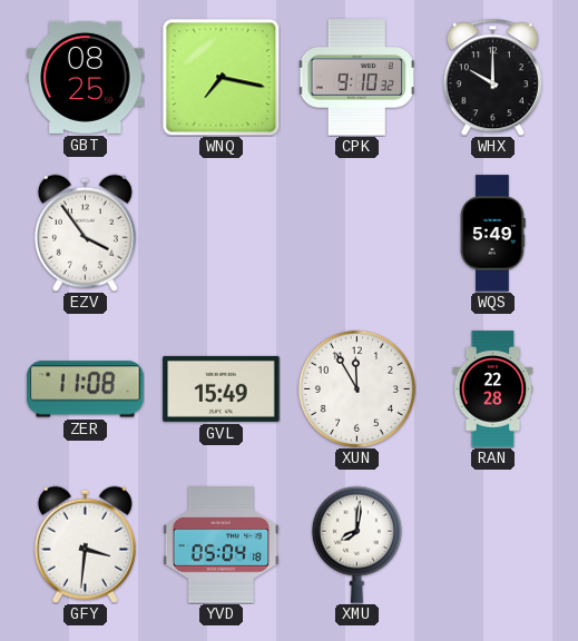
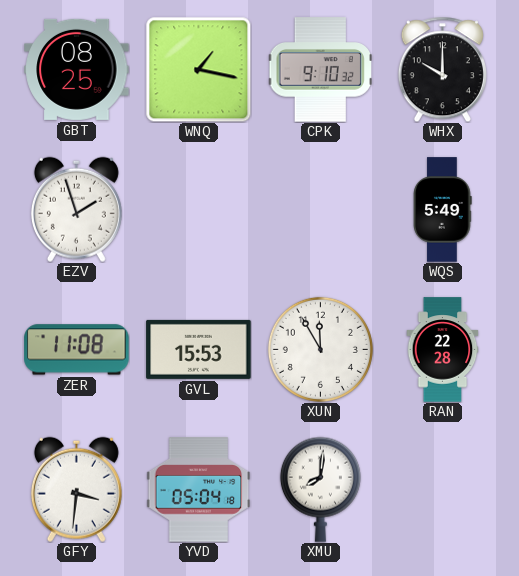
WNQ: 7:17 -> 1:17 (198, 69)
EZV: 3:54 -> 1:57 (76, 209)
GVL: 15:49 -> 15:53 (199, 349)
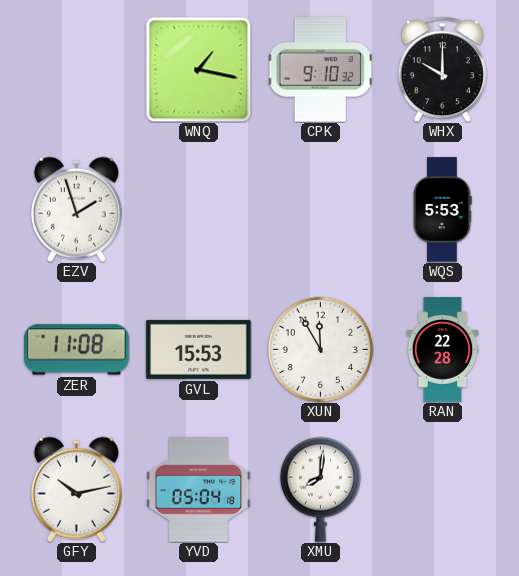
GBT: 08:25 -> none (77, 69)
WQS: 5:49 -> 5:53 (443, 210)
GFY: 3:31 -> 10:13 (76, 489)
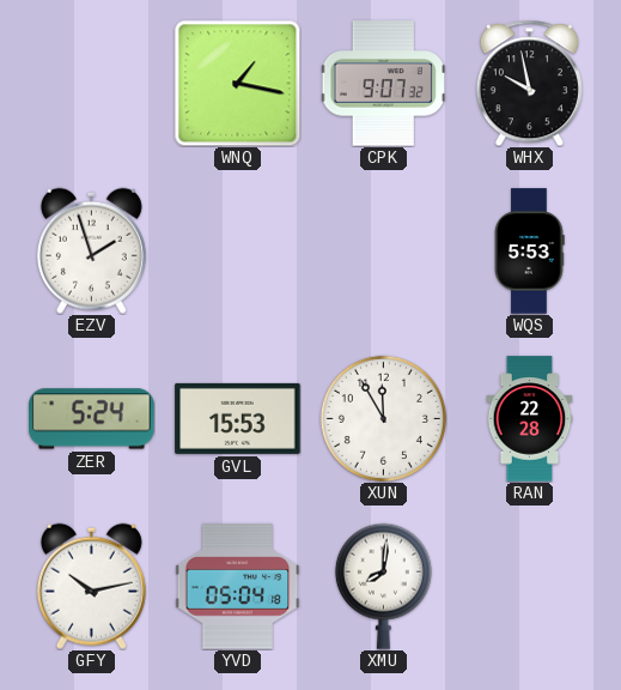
CPK: 9:10 -> 9:07 (383, 84)
WHX: 10:00 -> 9:58 (529, 83)
ZER: 11:08 -> 5:24 (92, 419)
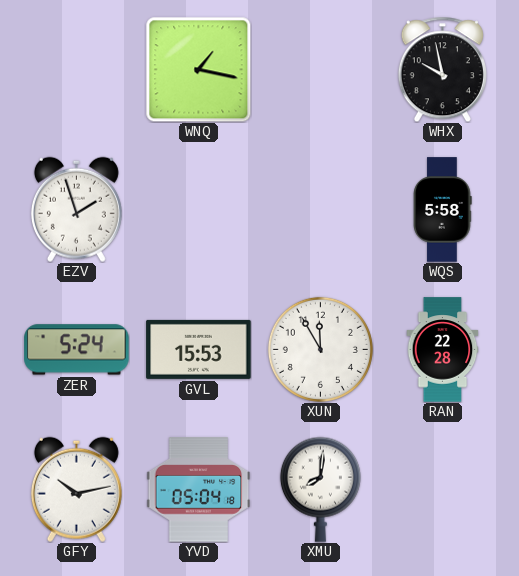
CPK: 9:07 -> none (383, 84)
WQS: 5:53 -> 5:58 (443, 210)
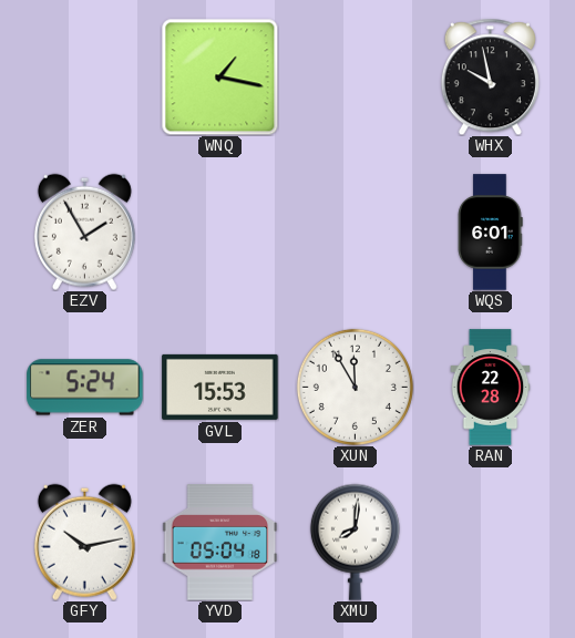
EZV: 1:57 -> 1:55 (84, 231)
WQS: 5:58 -> 6:01 (491, 233)
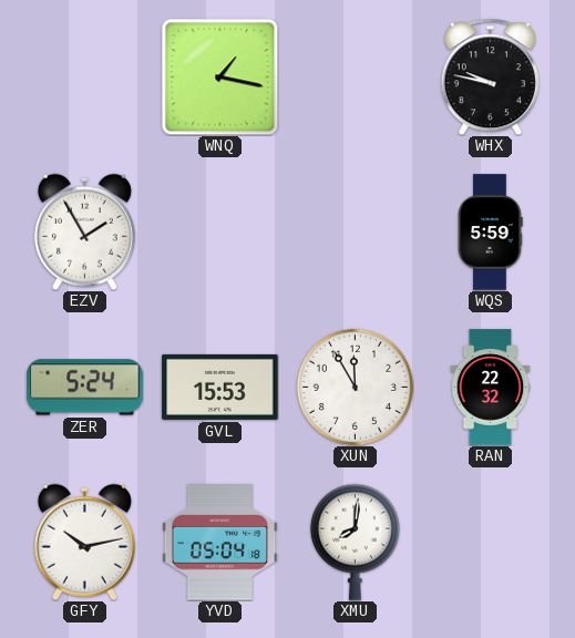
WHX: 9:58 -> 9:47 (490, 76)
WQS: 6:01 -> 5:59 (491, 233)
RAN: 22:28 -> 22:32 (491, 388)
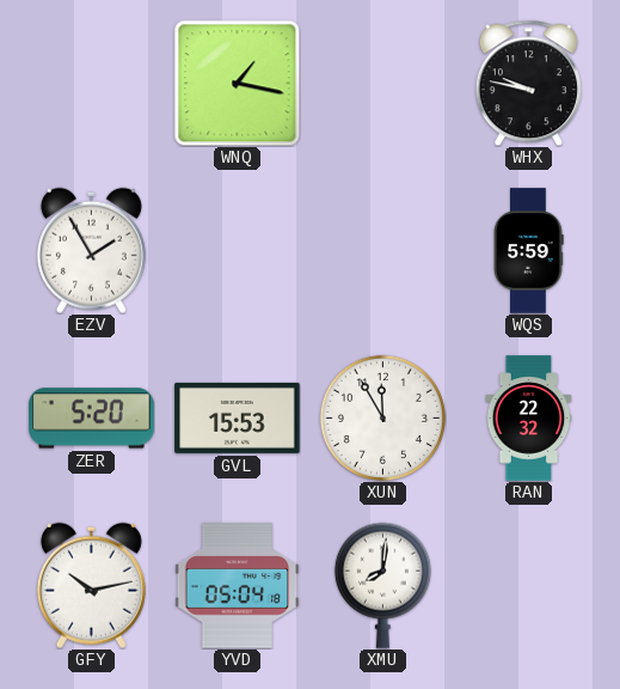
ZER: 5:24 -> 5:20 (92, 419)
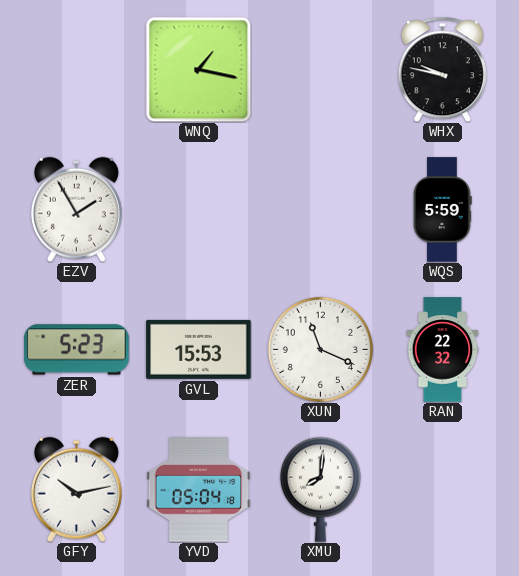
ZER: 5:20 -> 5:23 (77, 350)
XUN: 11:55 -> 11:19 (320, 349)
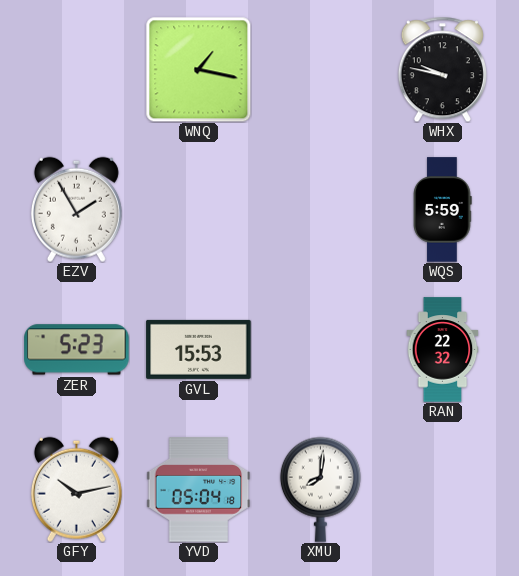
XUN: 11:19 -> none (320, 349)
